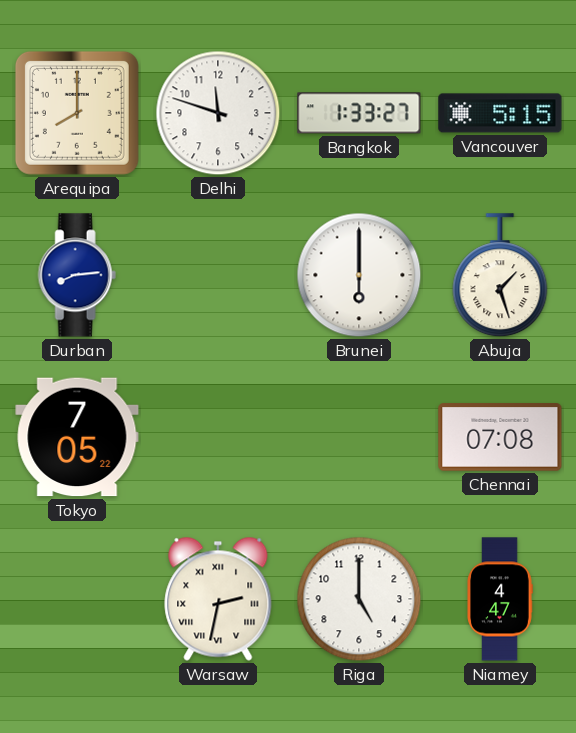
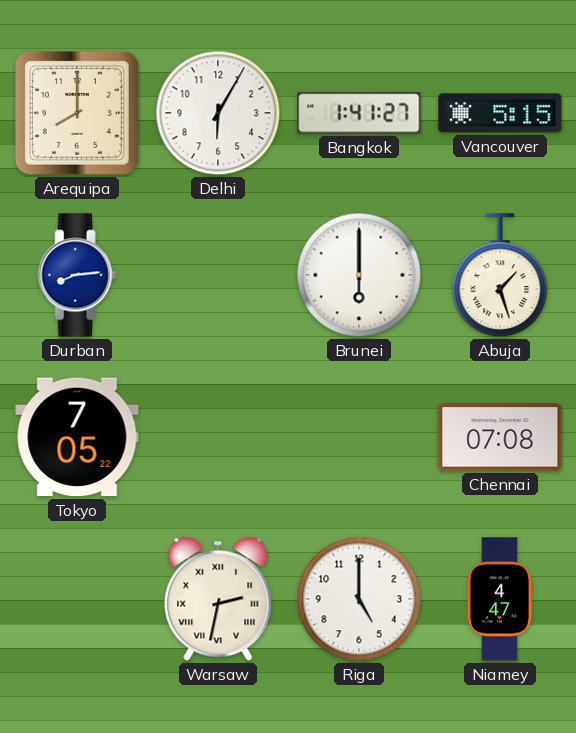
Delhi: 11:48 -> 6:05 (218, 113)
Bangkok: 1:33 -> 1:41 (359, 113)
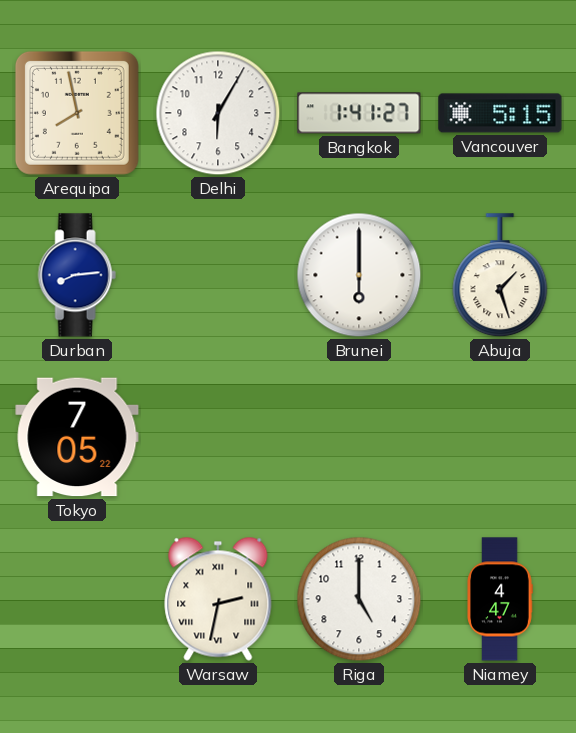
Arequipa: 8:00 -> 7:58 (77, 113)
Chennai: 07:08 -> none (500, 437)
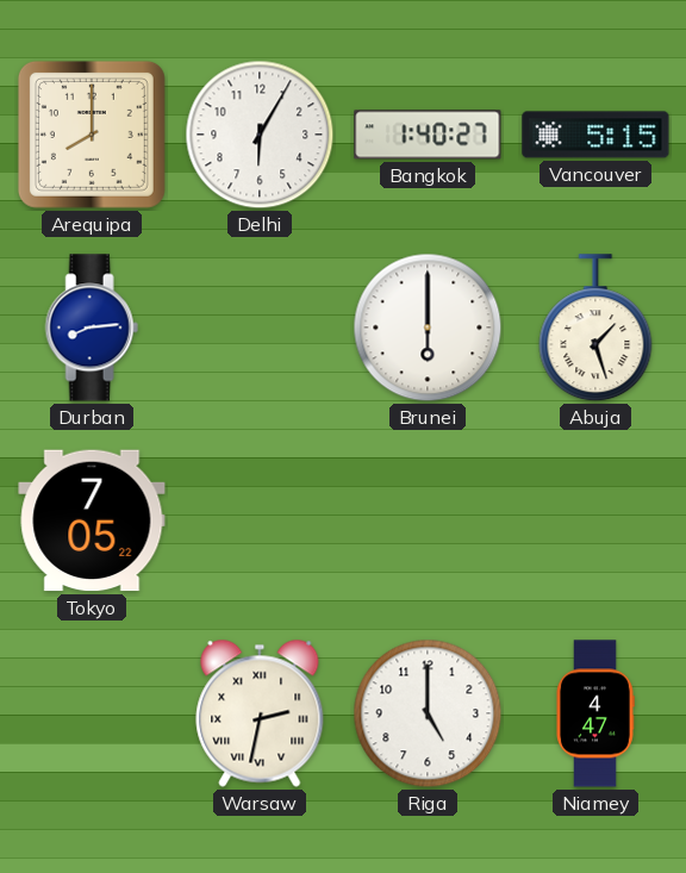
Arequipa: 7:58 -> 8:00 (92, 135)
Bangkok: 1:41 -> 1:40 (428, 135)
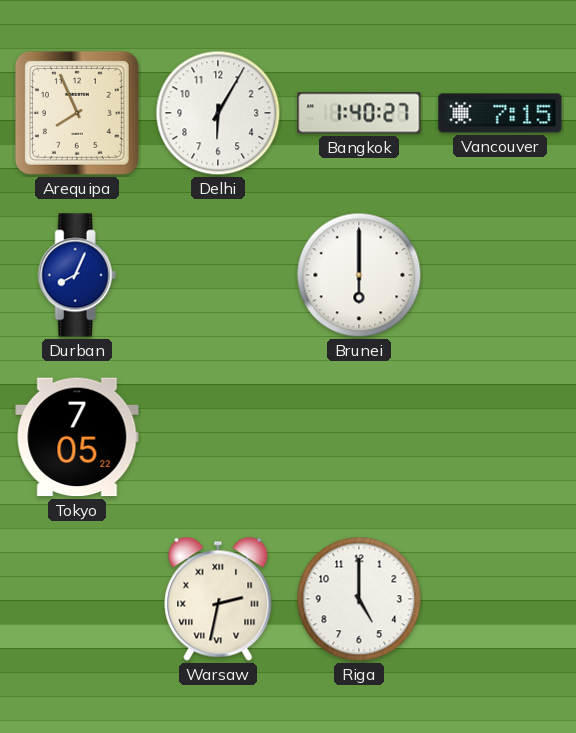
Arequipa: 8:00 -> 7:56 (77, 113)
Vancouver: 5:15 -> 7:15 (500, 113)
Durban: 8:14 -> 8:04 (77, 275)
Abuja: 1:27 -> none (595, 329)
Niamey: 4:47 -> none (595, 713)
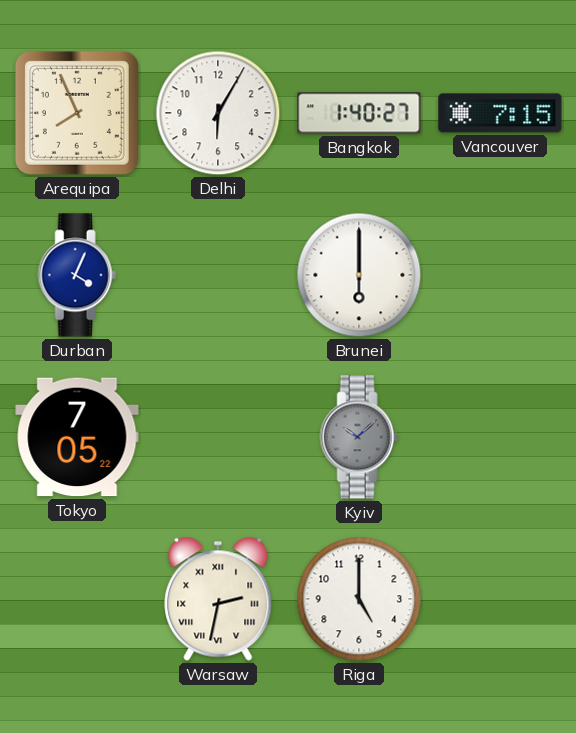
Durban: 8:04 -> 4:04 (77, 275)
Kyiv: none -> 10:08 (359, 437)
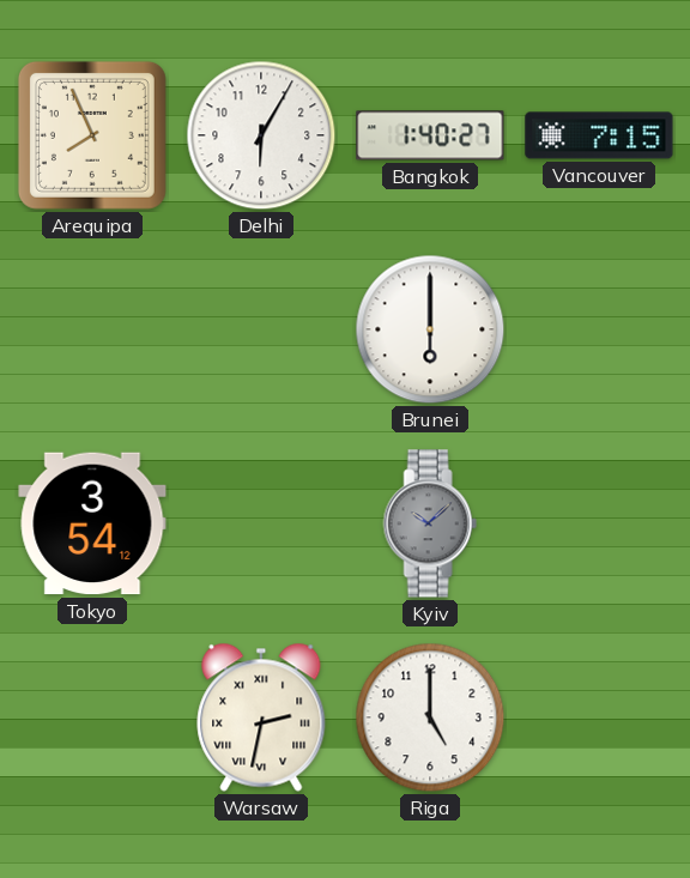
Durban: 4:04 -> none (77, 275)
Tokyo: 7:05 -> 3:54 (92, 523)
